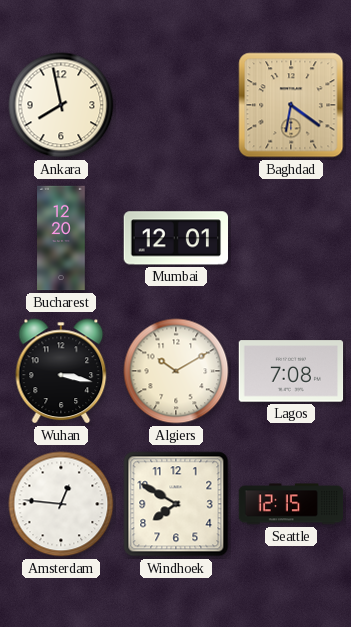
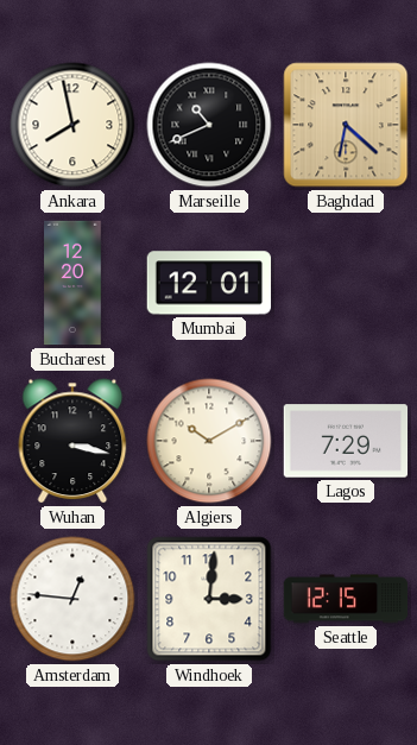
Marseille: none -> 10:41 (209, 125)
Baghdad: 6:21 -> 6:22 (346, 125)
Lagos: 7:08 -> 7:29 (346, 441)
Windhoek: 7:50 -> 3:01 (209, 599)
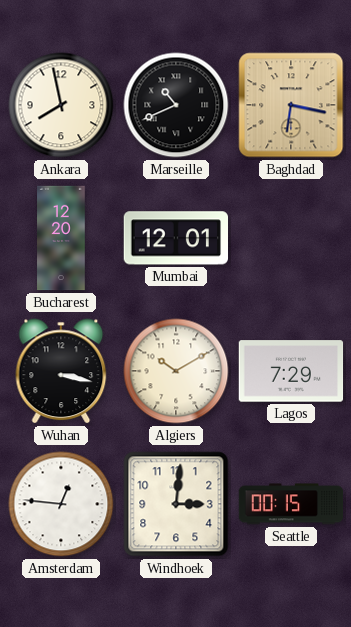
Baghdad: 6:22 -> 6:17 (291, 105)
Seattle: 12:15 -> 00:15 (291, 504)
